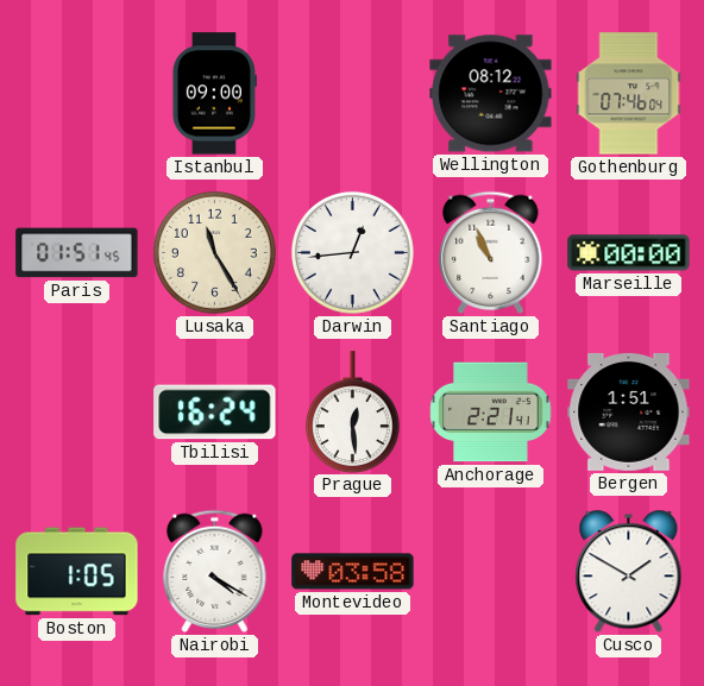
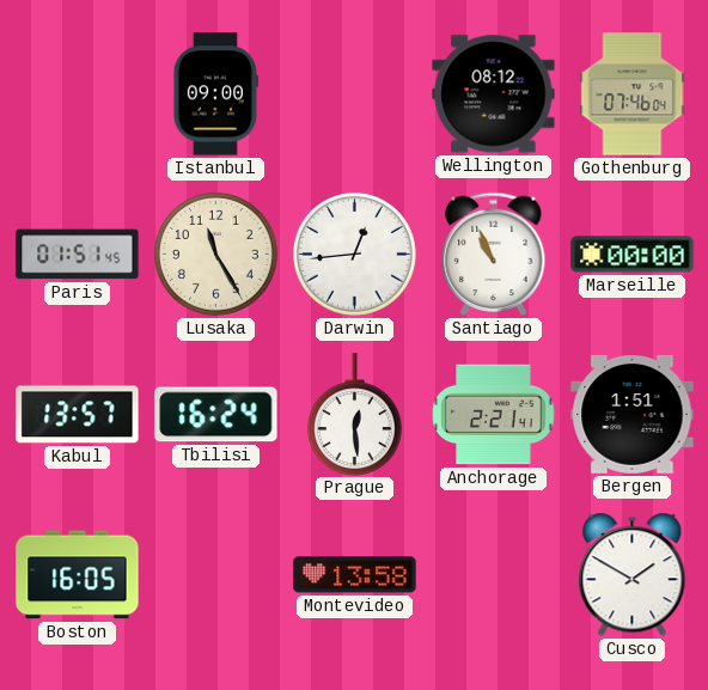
Kabul: none -> 13:57 (78, 415)
Boston: 1:05 -> 16:05 (78, 575)
Nairobi: 4:20 -> none (215, 572)
Montevideo: 03:58 -> 13:58 (355, 575)
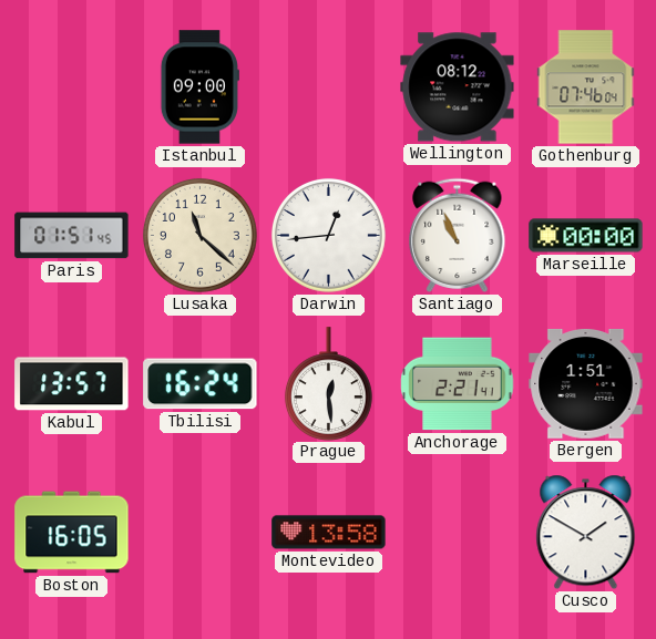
Lusaka: 11:25 -> 11:22 (199, 235)
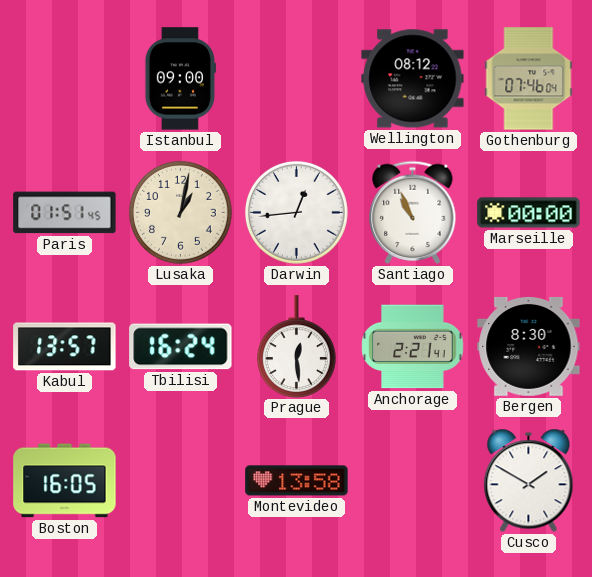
Lusaka: 11:22 -> 1:02 (180, 212)
Bergen: 1:51 -> 8:30 (529, 346)
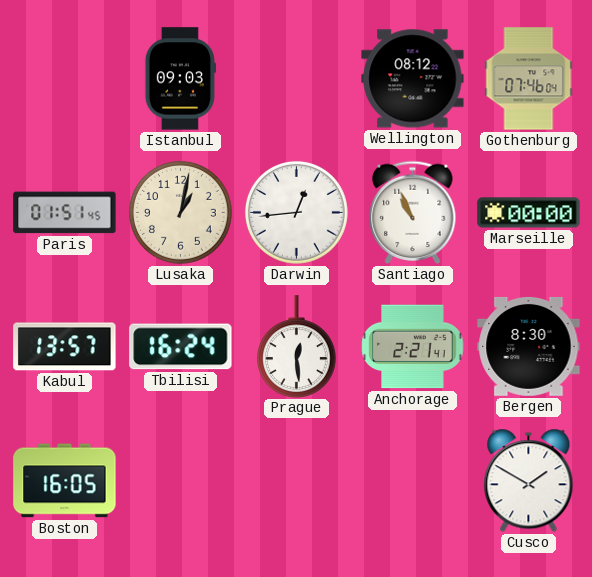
Istanbul: 09:00 -> 09:03 (180, 79)
Montevideo: 13:58 -> none (297, 481)
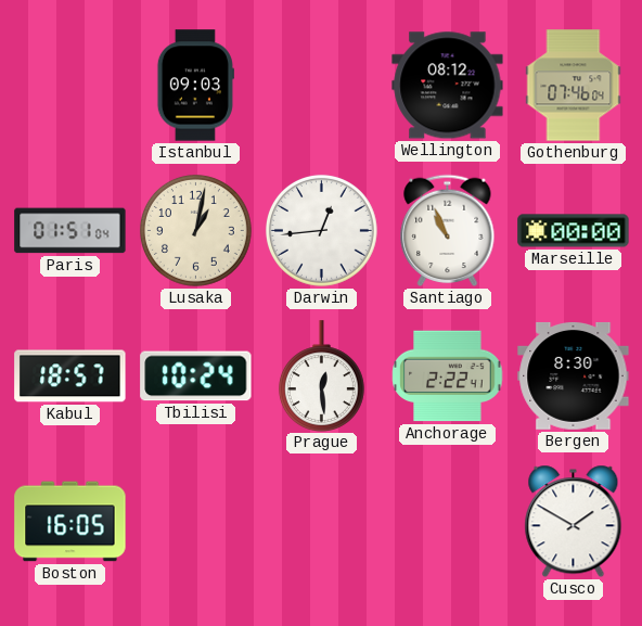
Paris: 01:51:45 -> 01:51:04 (70, 231)
Kabul: 13:57 -> 18:57 (70, 376)
Tbilisi: 16:24 -> 10:24 (196, 376)
Anchorage: 2:21 -> 2:22 (448, 376)
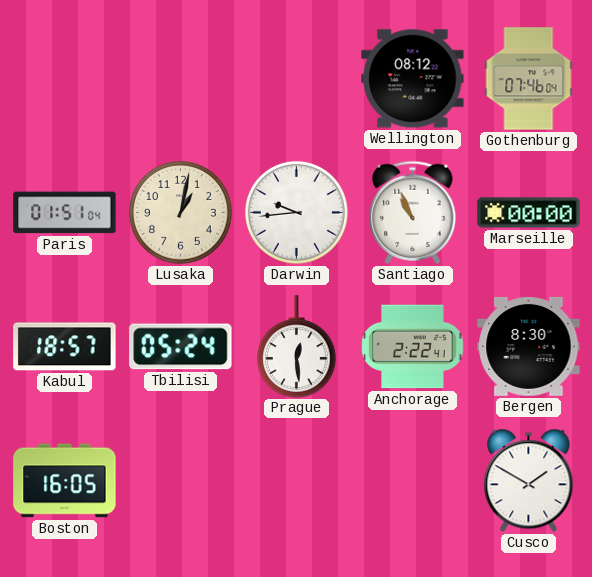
Istanbul: 09:03 -> none (195, 86)
Darwin: 12:44 -> 9:44 (296, 212)
Tbilisi: 10:24 -> 05:24 (181, 347)
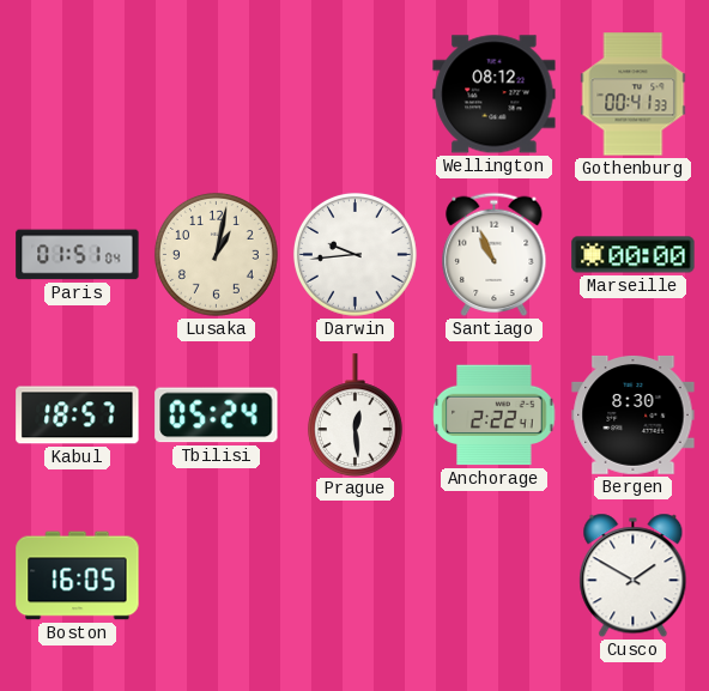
Gothenburg: 07:46 -> 00:41 (634, 95)
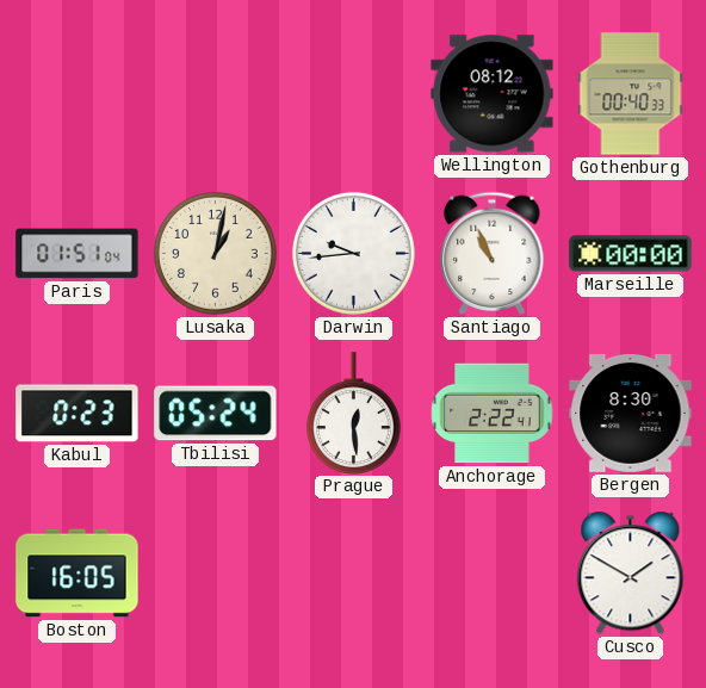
Gothenburg: 00:41 -> 00:40 (631, 94)
Kabul: 18:57 -> 0:23 (78, 414)
